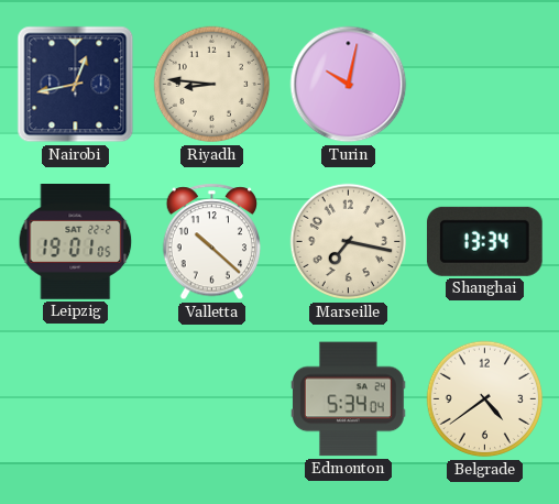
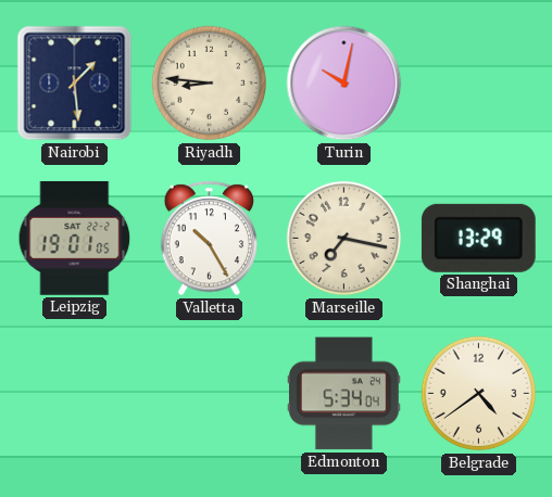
Nairobi: 12:43 -> 1:29 (75, 84)
Valletta: 10:22 -> 10:25 (210, 239)
Shanghai: 13:34 -> 13:29 (478, 238)
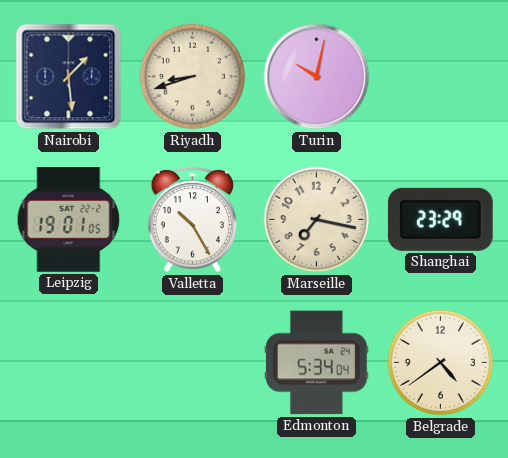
Riyadh: 8:46 -> 8:42 (193, 77)
Shanghai: 13:29 -> 23:29 (440, 219)
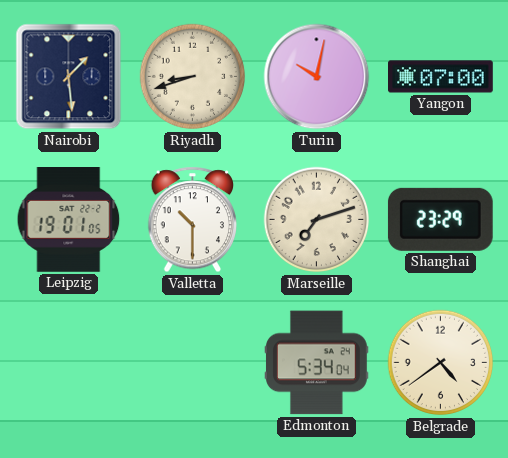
Yangon: none -> 07:00 (441, 77)
Valletta: 10:25 -> 10:30 (193, 220)
Marseille: 7:17 -> 7:12 (317, 220)
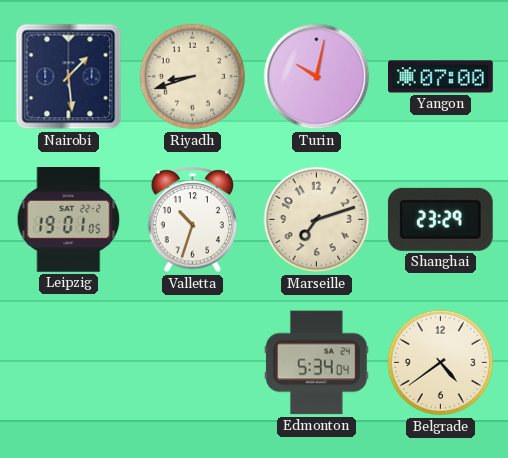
Valletta: 10:30 -> 10:33 (193, 220)
